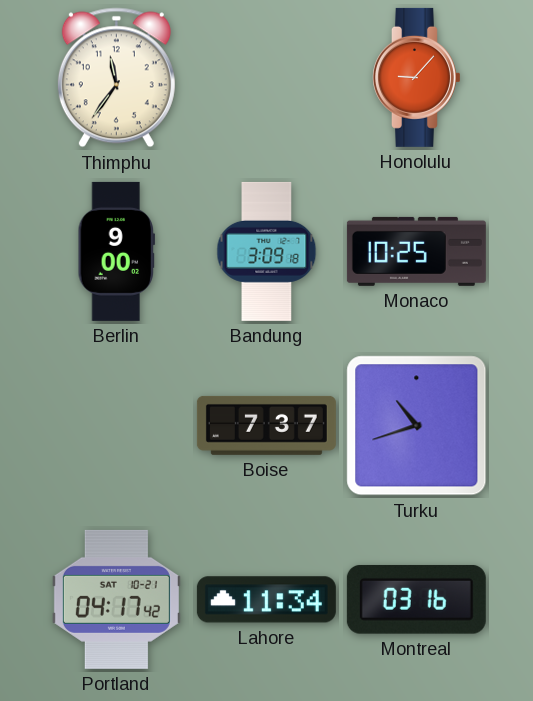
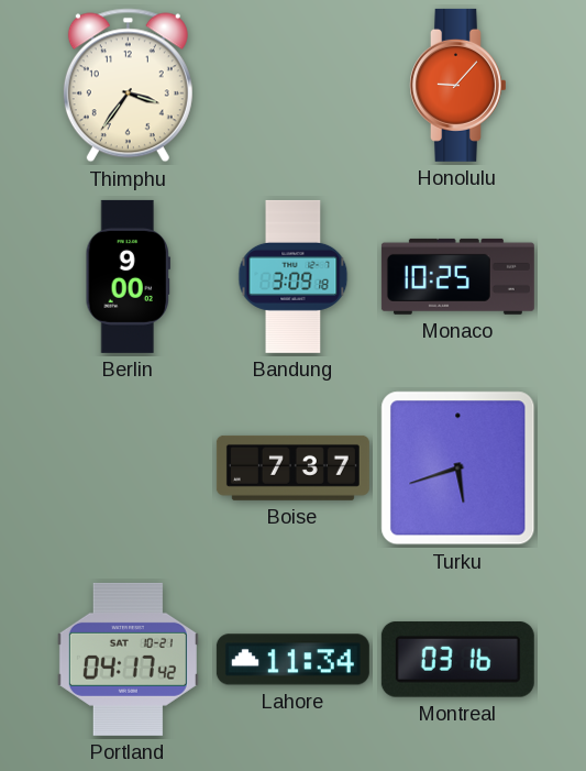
Thimphu: 11:36 -> 3:36 (128, 86)
Turku: 10:42 -> 5:42 (458, 469)
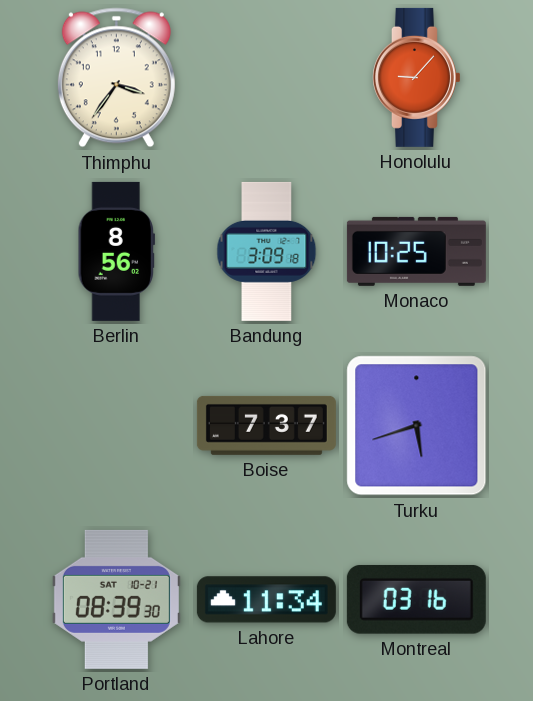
Berlin: 9:00 -> 8:56 (116, 251)
Portland: 04:17 -> 08:39 (116, 599)
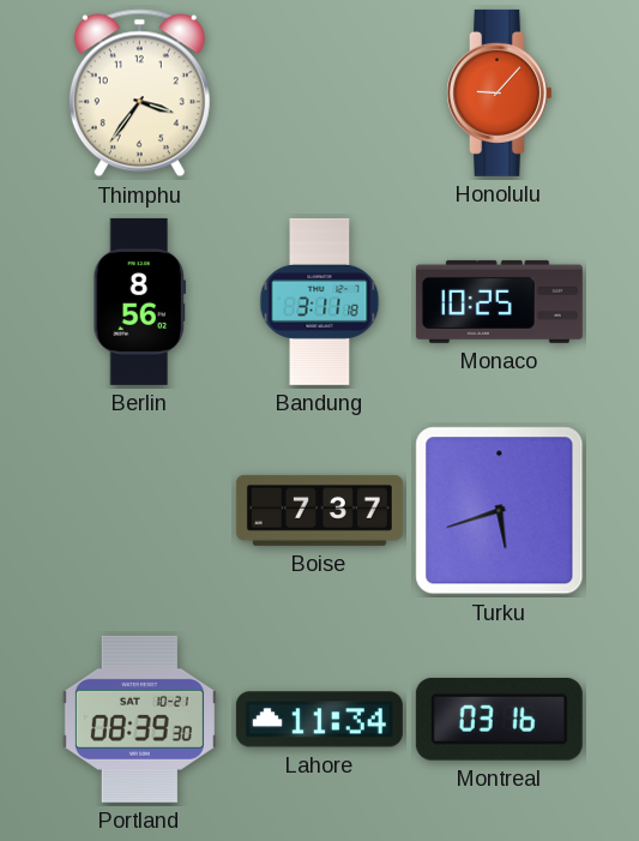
Bandung: 3:09 -> 3:11 (320, 301)
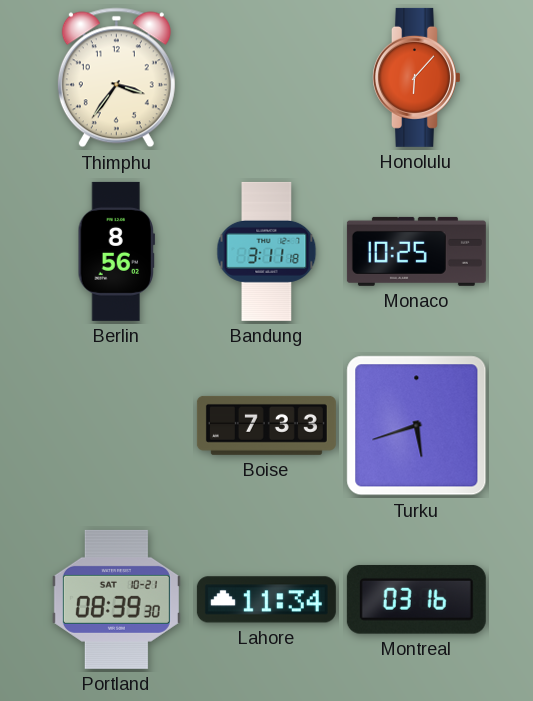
Honolulu: 9:07 -> 6:07 (417, 77)
Boise: 7:37 -> 7:33 (266, 425)
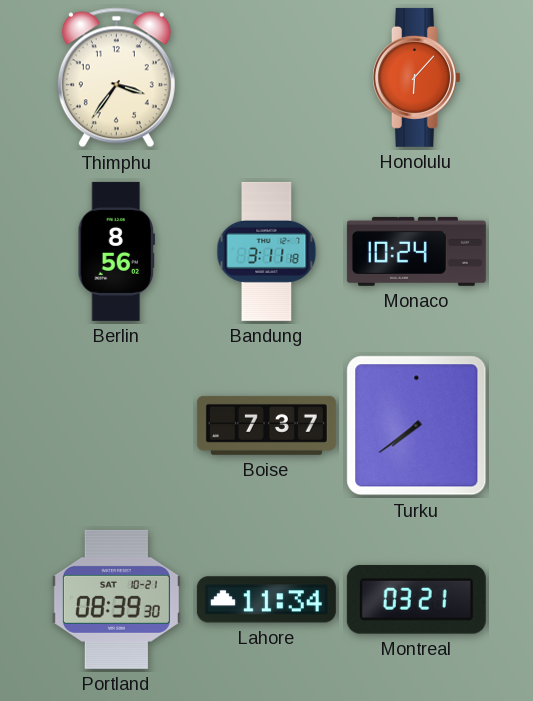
Monaco: 10:25 -> 10:24 (416, 251)
Boise: 7:33 -> 7:37 (266, 425)
Turku: 5:42 -> 7:39 (417, 426)
Montreal: 03:16 -> 03:21 (416, 599)
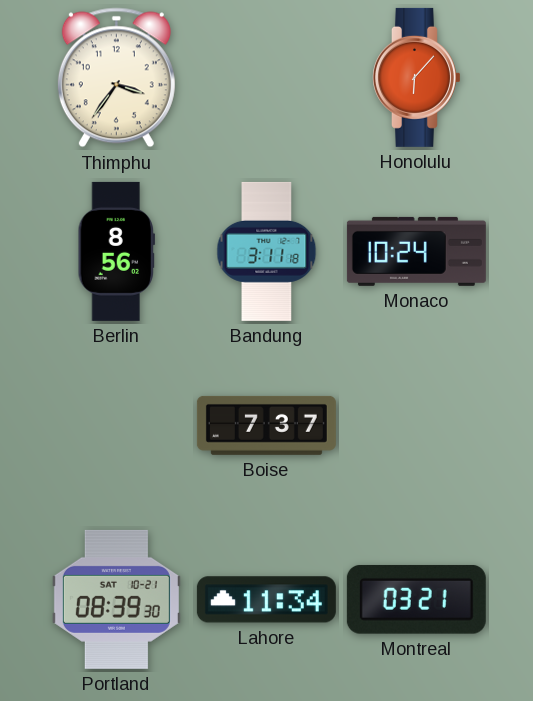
Turku: 7:39 -> none (417, 426)
